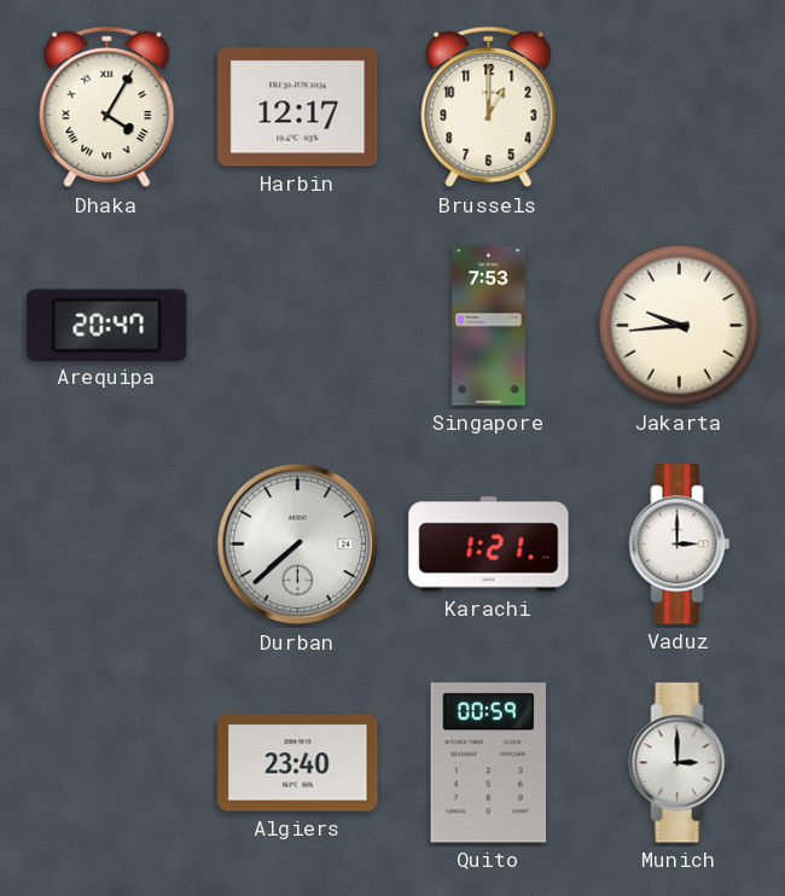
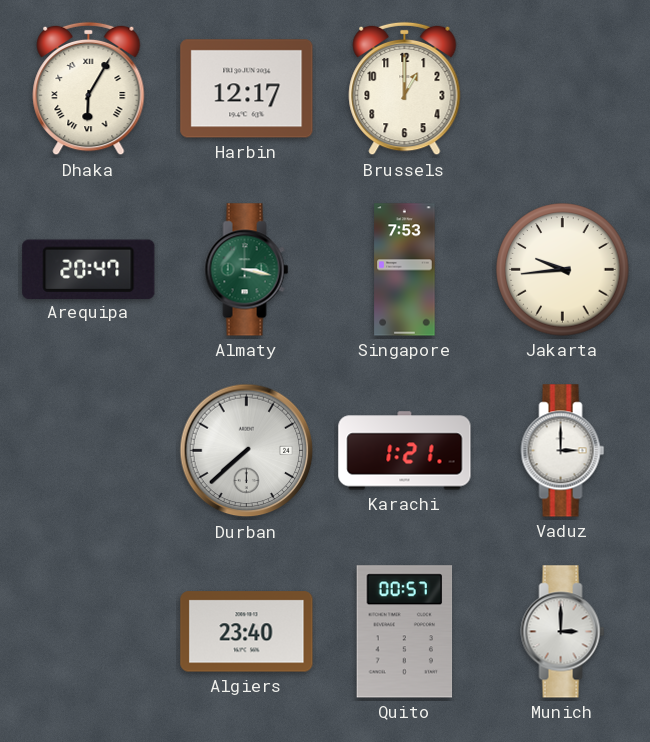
Dhaka: 4:05 -> 6:05 (89, 89)
Almaty: none -> 3:17 (247, 270)
Quito: 00:59 -> 00:57 (405, 632)
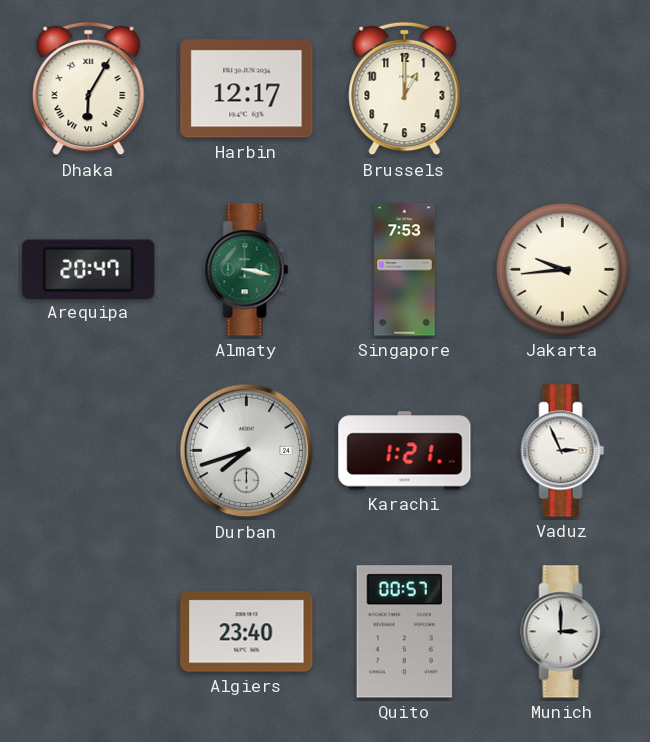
Durban: 7:38 -> 7:42 (247, 451)
Vaduz: 3:00 -> 2:56 (563, 451)
